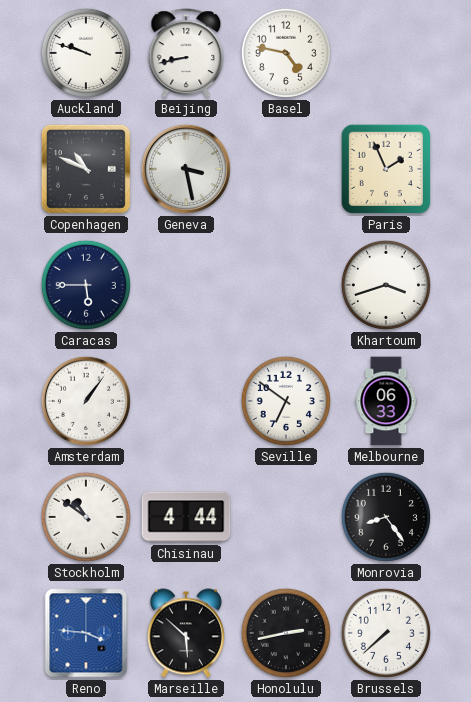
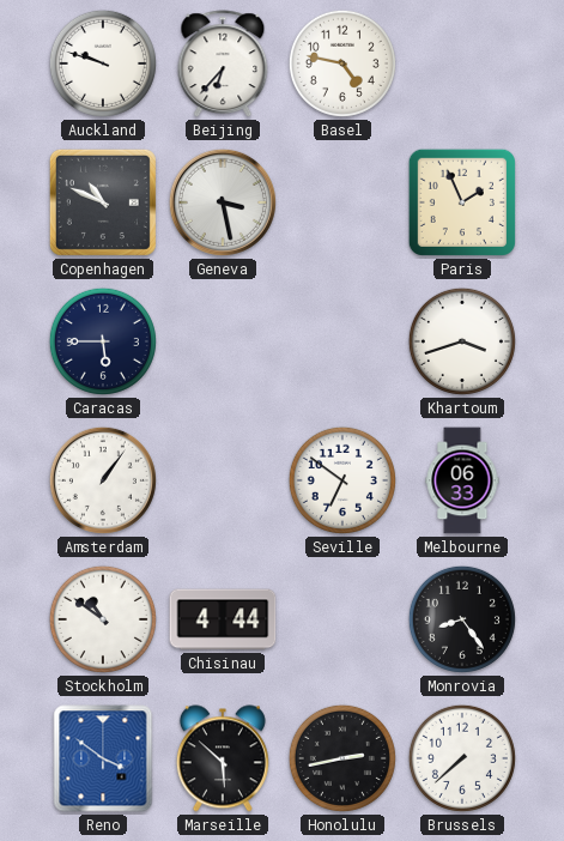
Beijing: 8:43 -> 6:37 (223, 65)
Reno: 3:46 -> 3:51 (103, 758)
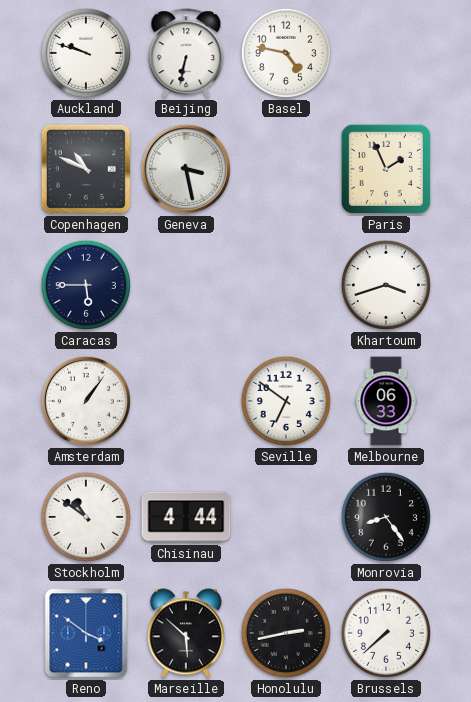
Beijing: 6:37 -> 6:32 (186, 54)
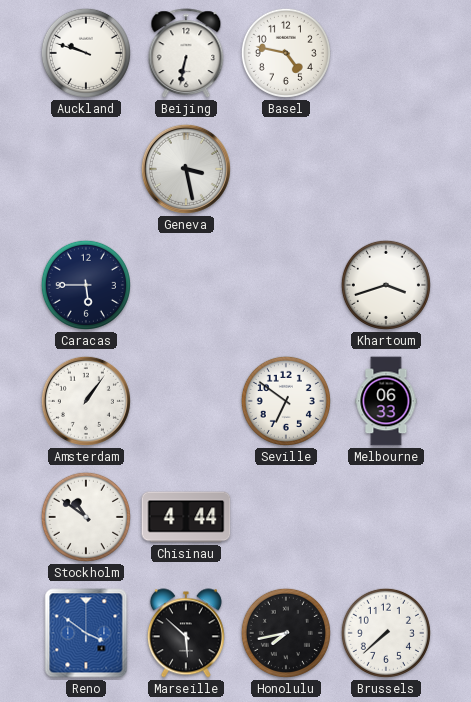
Copenhagen: 10:49 -> none (86, 169)
Paris: 1:56 -> none (386, 169)
Monrovia: 8:24 -> none (386, 517)
Honolulu: 2:43 -> 7:43 (286, 633)
